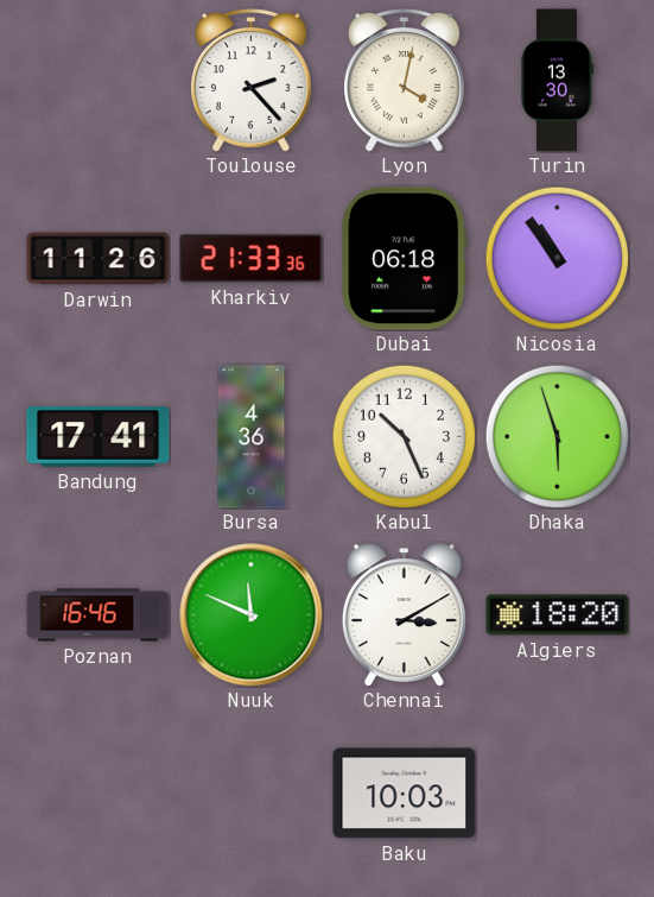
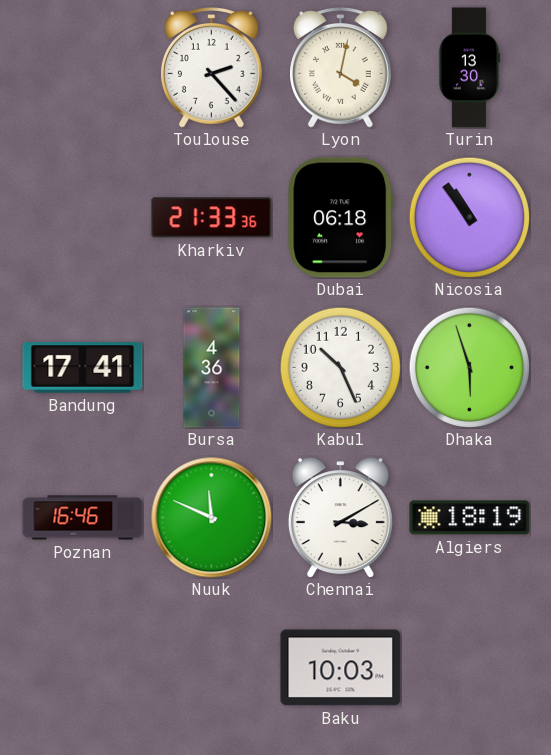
Darwin: 11:26 -> none (99, 259)
Algiers: 18:20 -> 18:19 (470, 518)
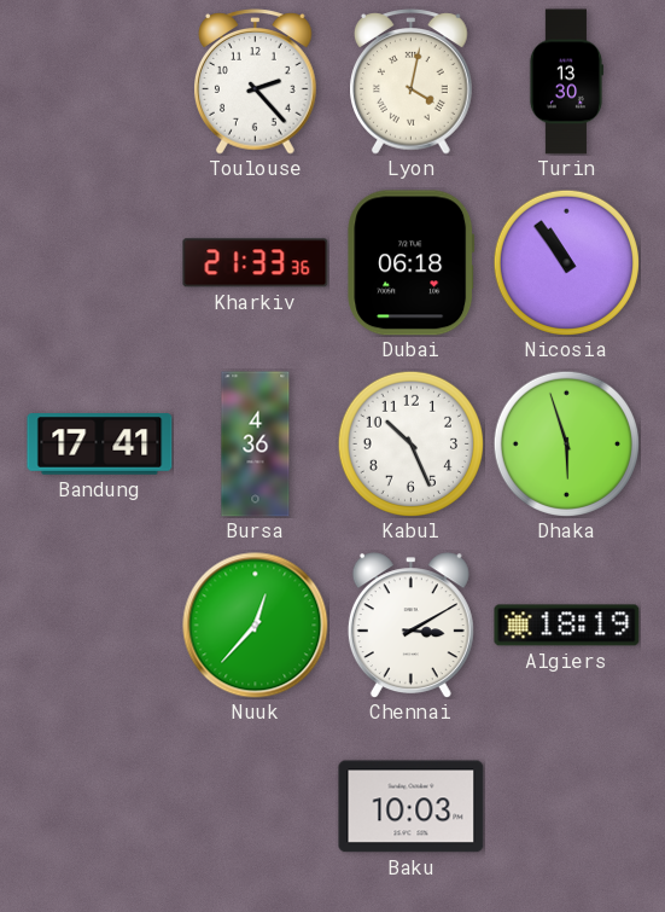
Poznan: 16:46 -> none (83, 518)
Nuuk: 11:49 -> 12:37 (256, 626)
